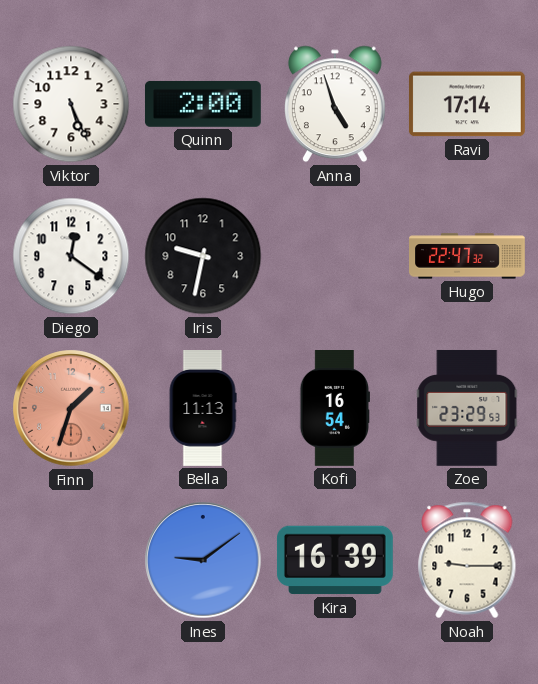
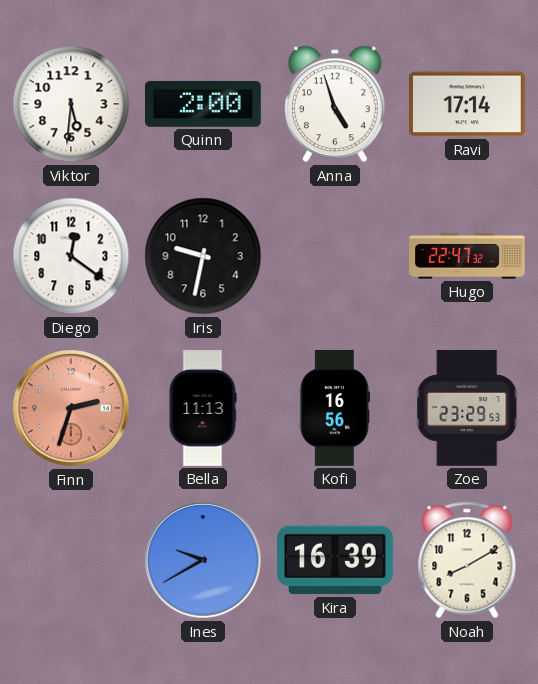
Viktor: 5:26 -> 5:31 (71, 104)
Finn: 1:33 -> 2:33 (71, 408)
Kofi: 16:54 -> 16:56 (335, 409)
Ines: 9:09 -> 9:40 (203, 560)
Noah: 9:15 -> 8:10 (467, 560)
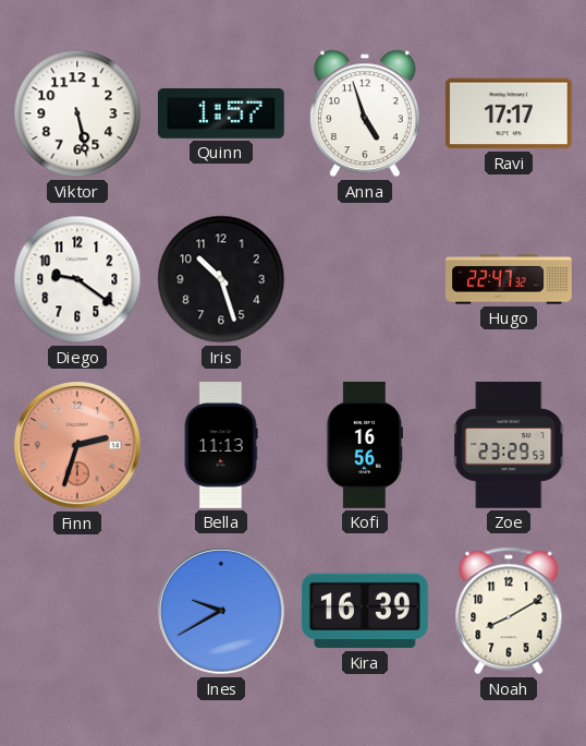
Viktor: 5:31 -> 5:28 (77, 113)
Quinn: 2:00 -> 1:57 (221, 113)
Ravi: 17:14 -> 17:17 (509, 113)
Diego: 12:21 -> 9:21 (77, 279)
Iris: 9:32 -> 10:27 (221, 279)
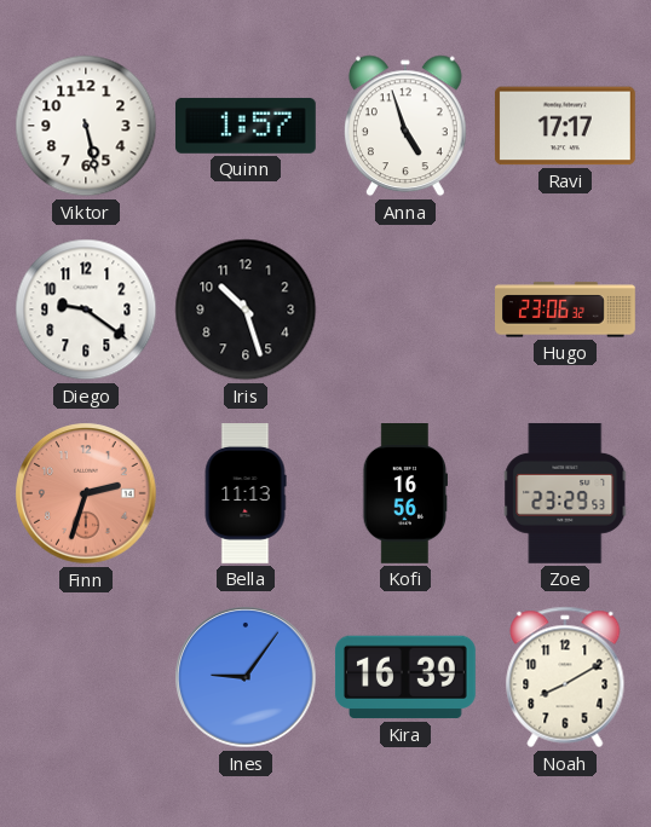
Hugo: 22:47 -> 23:06 (566, 310)
Ines: 9:40 -> 9:06 (246, 677)
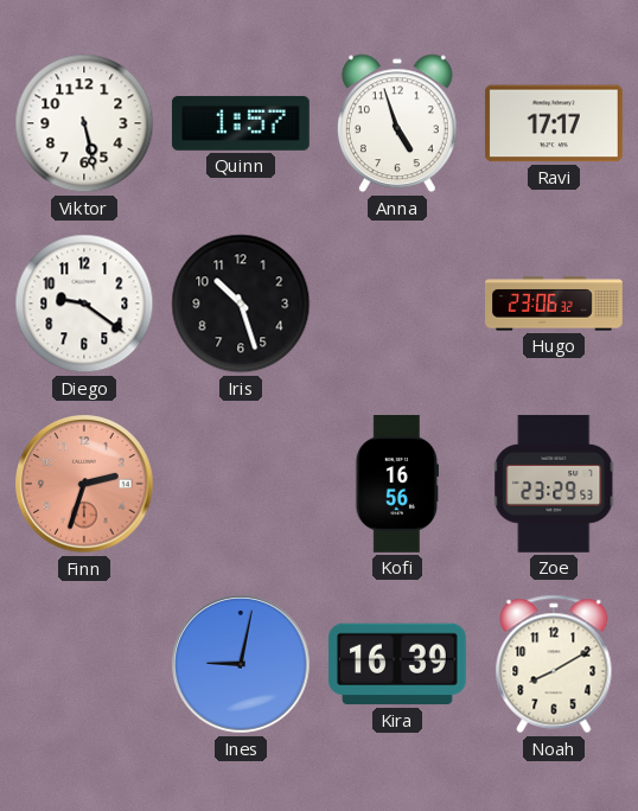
Bella: 11:13 -> none (246, 495)
Ines: 9:06 -> 9:02 (241, 664)
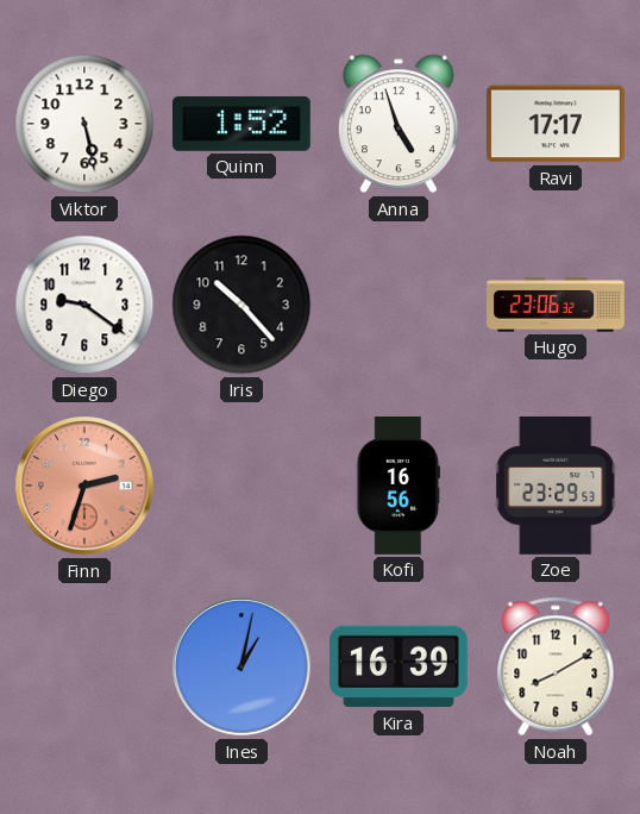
Quinn: 1:57 -> 1:52 (241, 124)
Iris: 10:27 -> 10:23 (241, 305)
Ines: 9:02 -> 1:02 (241, 666)
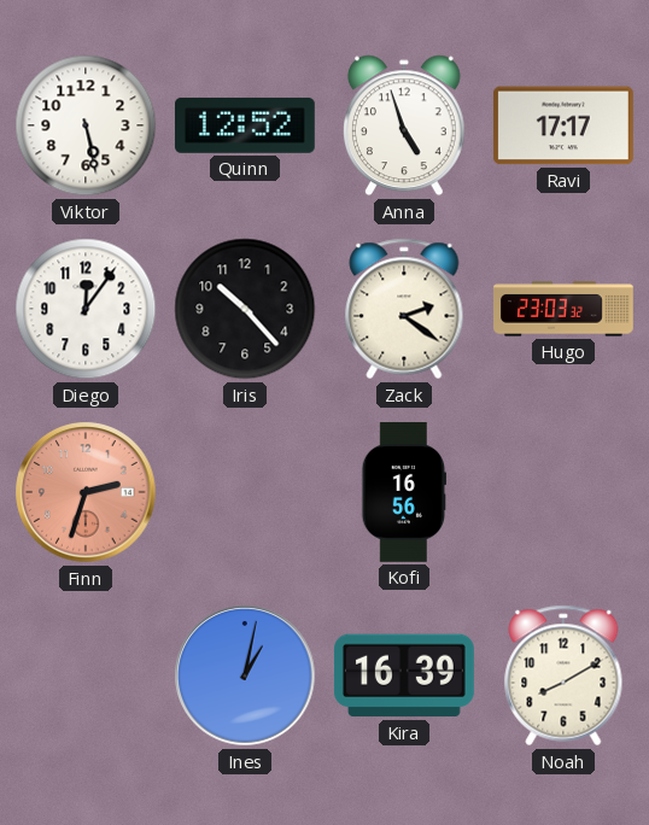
Quinn: 1:52 -> 12:52 (245, 125)
Diego: 9:21 -> 12:06 (86, 309)
Zack: none -> 2:21 (404, 309)
Hugo: 23:06 -> 23:03 (565, 309)
Zoe: 23:29 -> none (556, 486)
